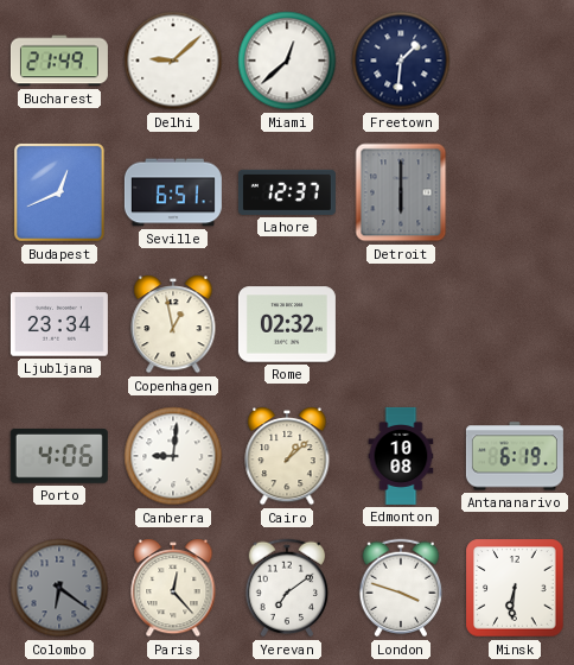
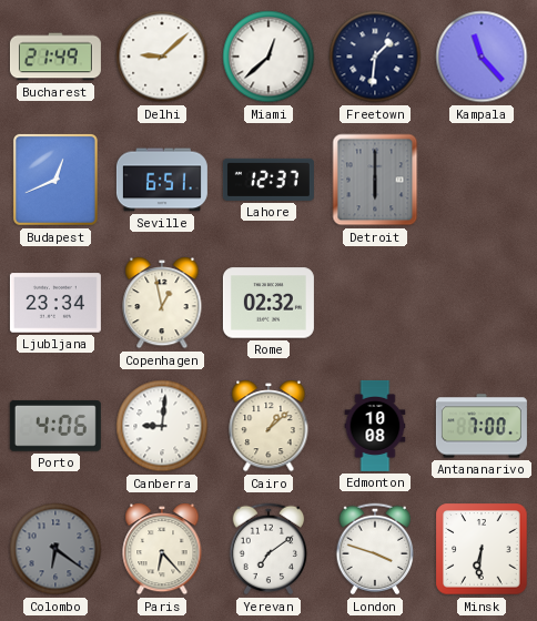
Kampala: none -> 11:23 (482, 57)
Antananarivo: 6:19 -> 7:00 (482, 426)
Paris: 12:23 -> 6:23 (162, 549)
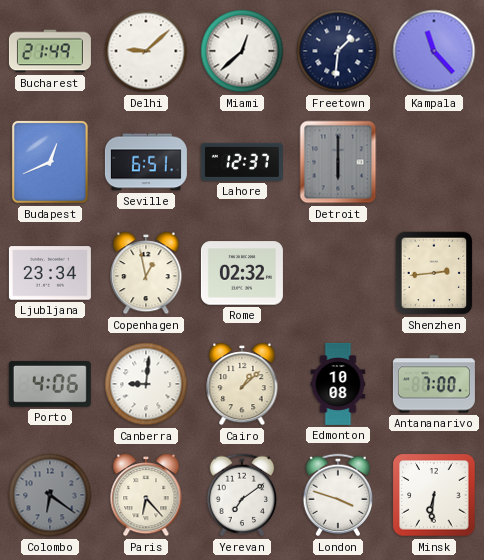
Shenzhen: none -> 2:44 (434, 273)
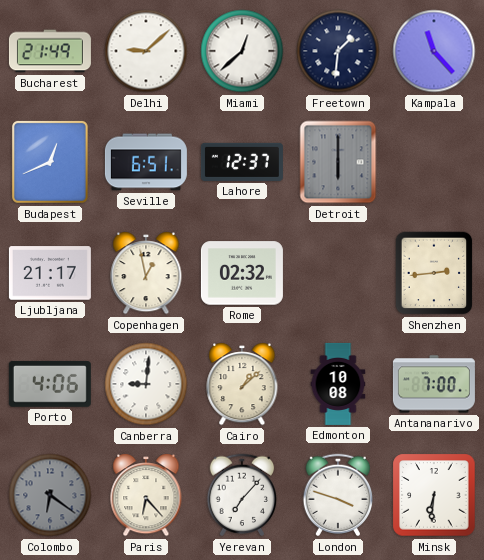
Ljubljana: 23:34 -> 21:17 (50, 273)
Yerevan: 7:09 -> 7:07 (242, 495)
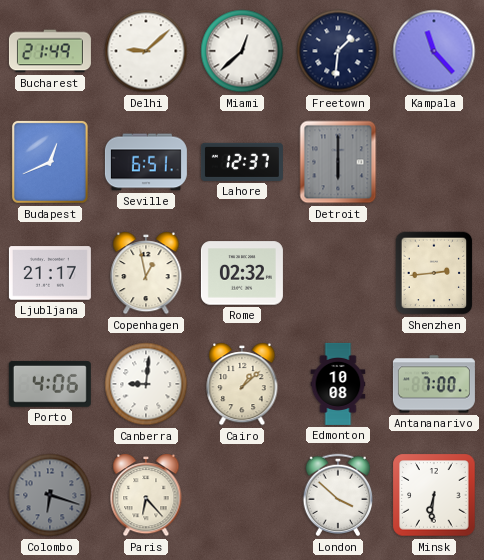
Colombo: 6:21 -> 6:18 (50, 495)
Yerevan: 7:07 -> none (242, 495)
London: 3:48 -> 3:52 (338, 495)
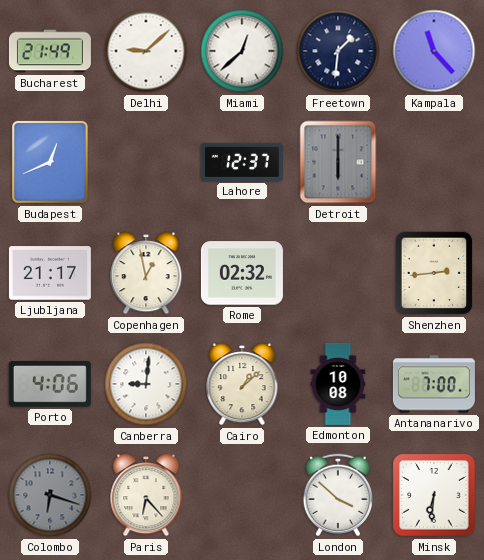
Seville: 6:51 -> none (146, 162)
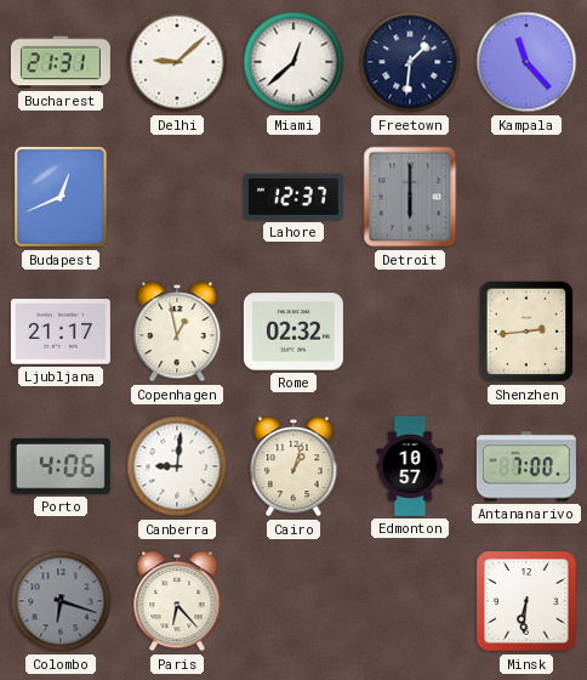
Bucharest: 21:49 -> 21:31 (61, 62)
Cairo: 1:08 -> 1:03 (293, 466)
Edmonton: 10:08 -> 10:57 (410, 466)
London: 3:52 -> none (338, 495)
